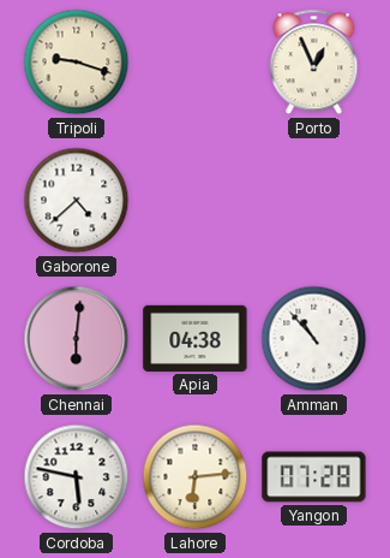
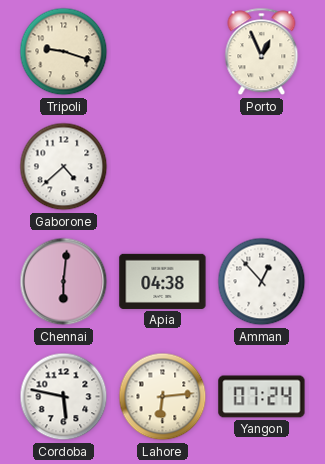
Amman: 10:53 -> 12:53 (262, 282)
Yangon: 07:28 -> 07:24 (262, 397)
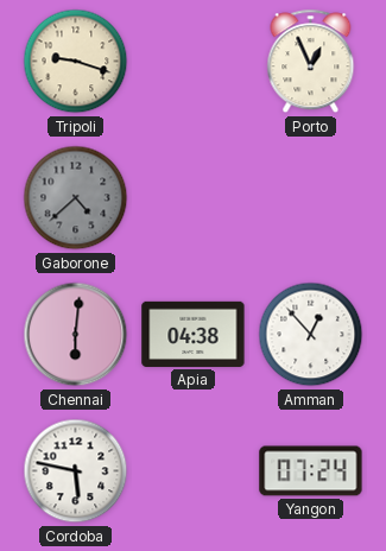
Gaborone dial: white -> grey (76, 198)
Lahore: 6:14 -> none (163, 397)
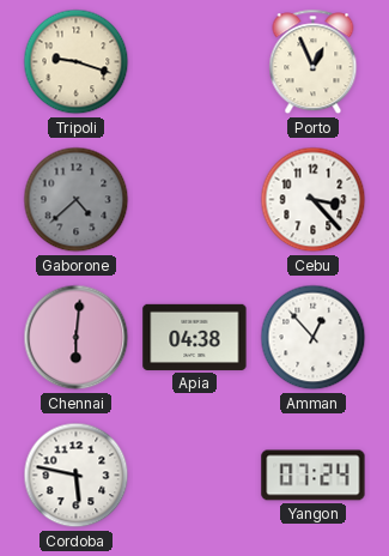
Cebu: none -> 3:23 (314, 200)
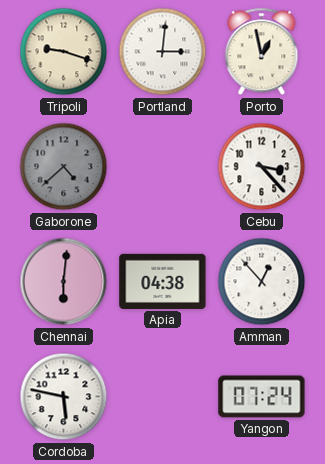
Portland: none -> 3:01 (163, 52)
Porto: 12:56 -> 12:58 (262, 52)
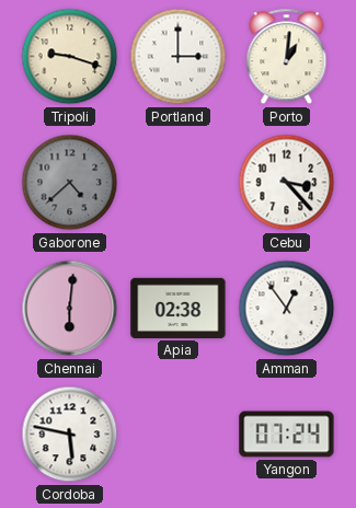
Portland: 3:01 -> 3:00 (179, 57)
Porto: 12:58 -> 1:01 (287, 57)
Apia: 04:38 -> 02:38 (179, 308)
Amman: 12:53 -> 12:54 (287, 309)
